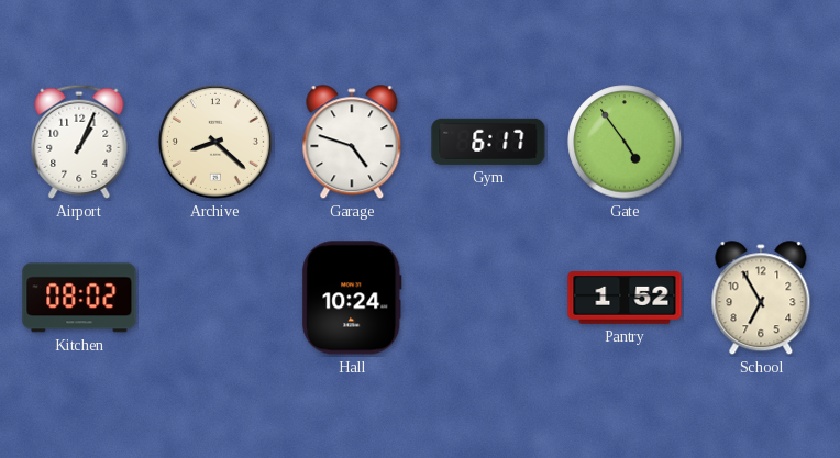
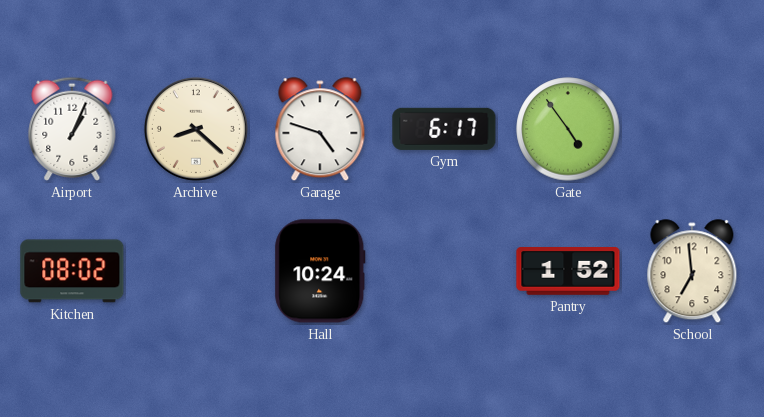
School: 6:55 -> 6:59 (692, 272)
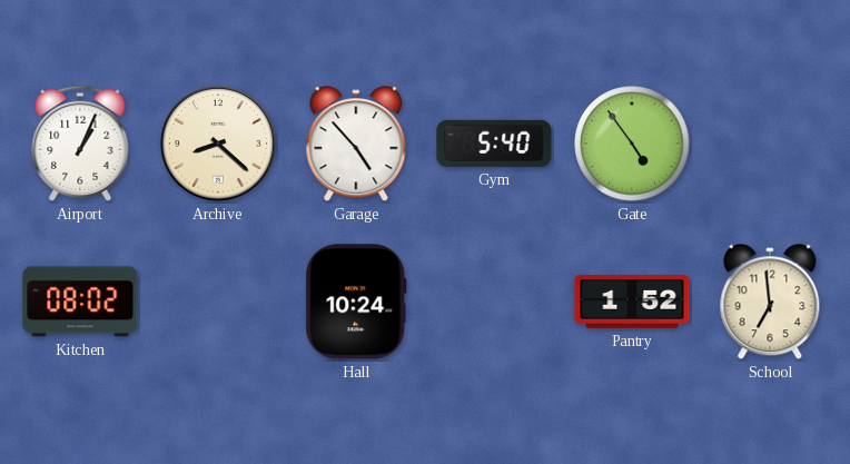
Garage: 4:48 -> 4:53 (356, 145)
Gym: 6:17 -> 5:40 (494, 144)
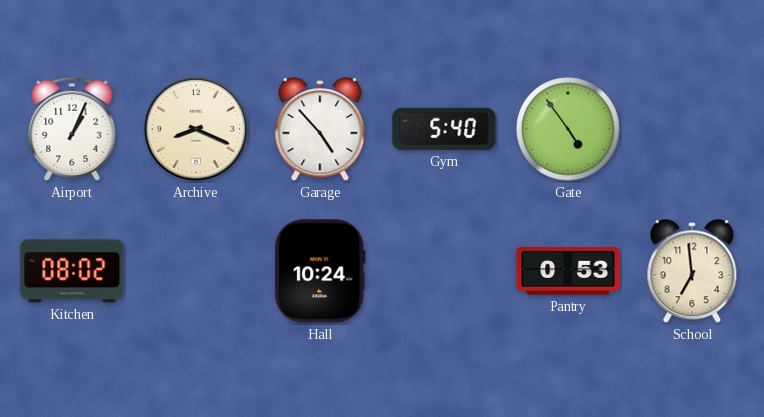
Archive: 8:22 -> 8:19 (196, 129)
Pantry: 1:52 -> 0:53 (568, 272)
